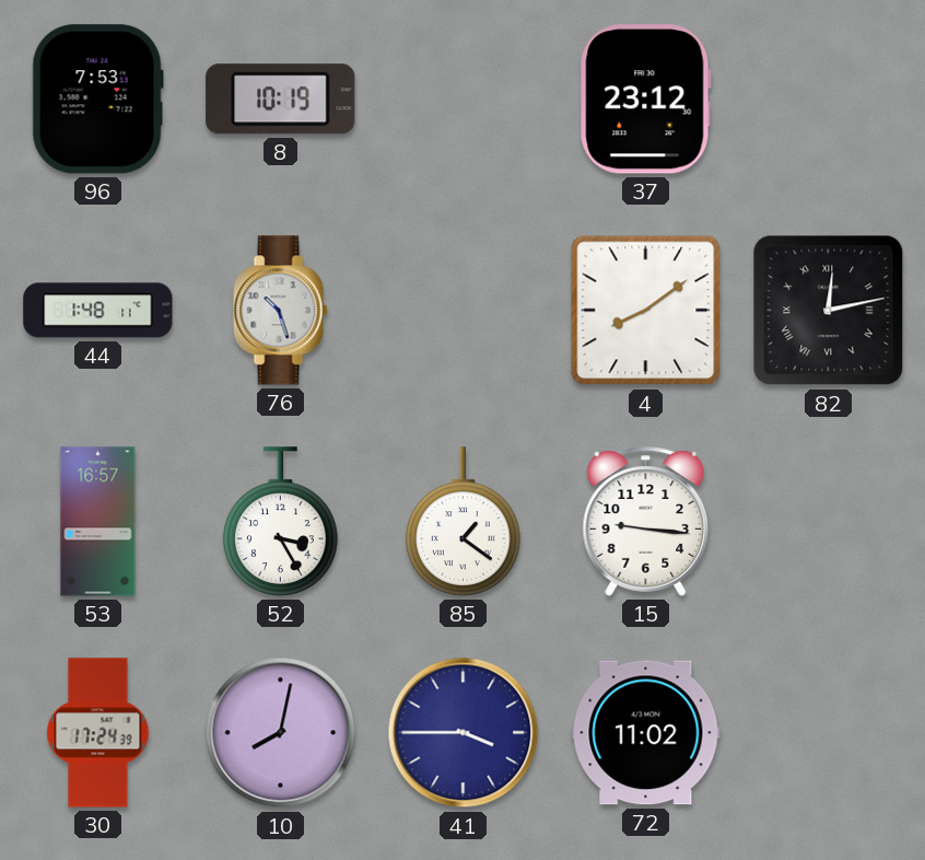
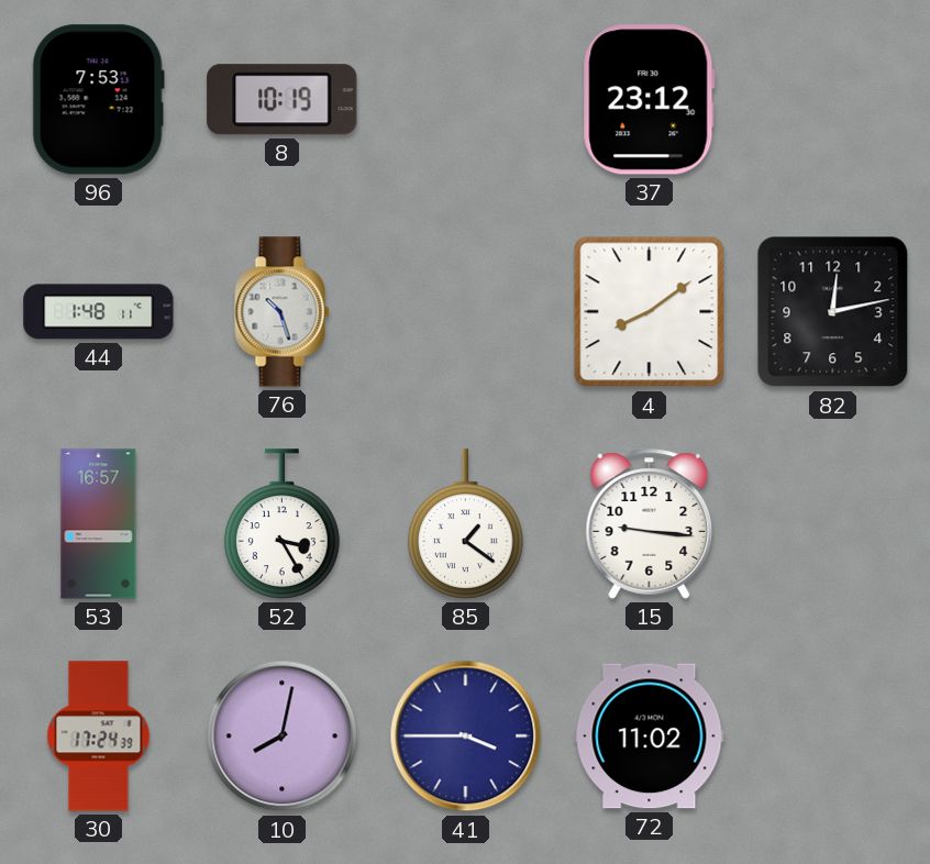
82 numerals: Roman -> Arabic (833, 312)
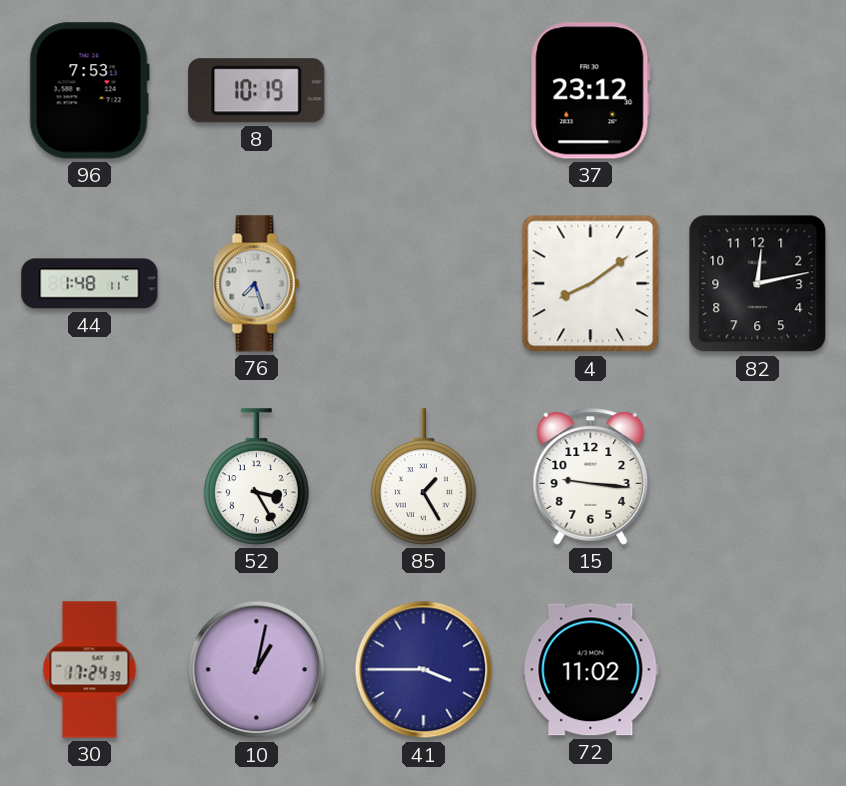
76: 10:27 -> 7:27 (257, 284)
53: 16:57 -> none (99, 524)
85: 1:21 -> 1:25 (423, 477)
10: 8:02 -> 1:02 (257, 670)
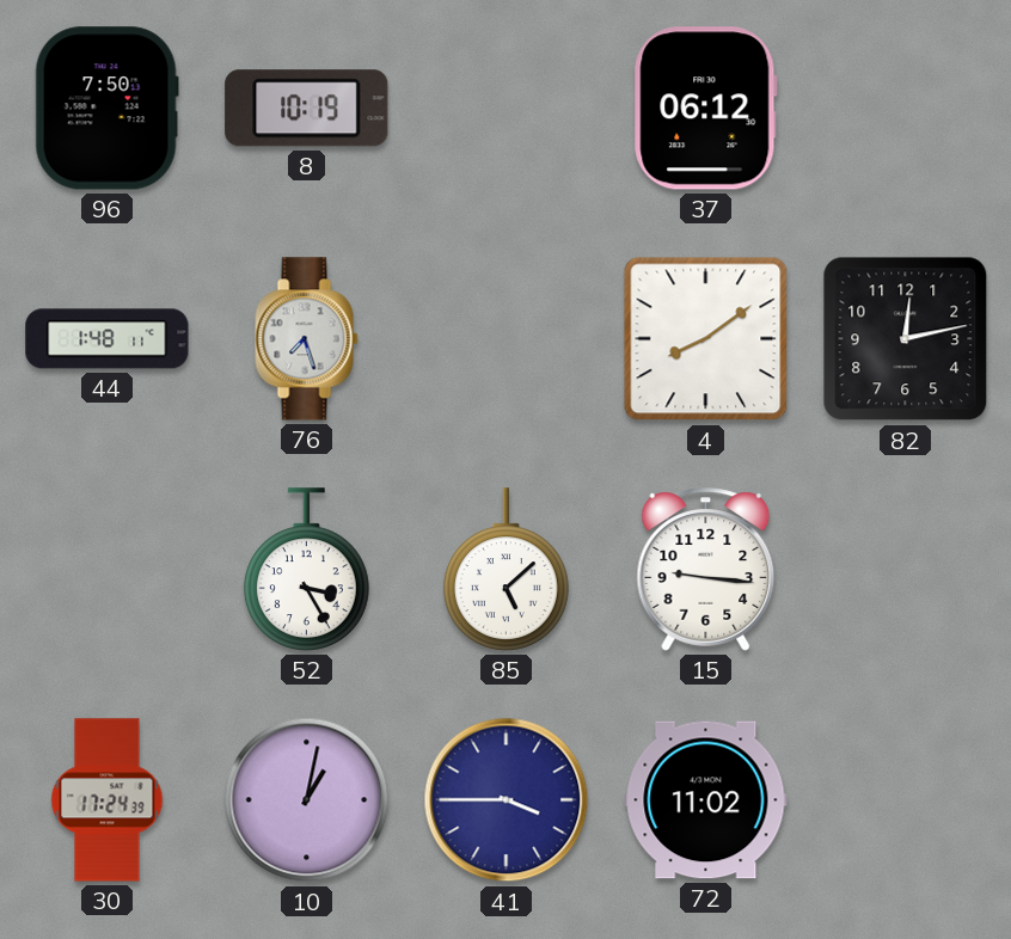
96: 7:53 -> 7:50 (106, 109)
37: 23:12 -> 06:12 (705, 109)
85: 1:25 -> 5:08 (505, 570)
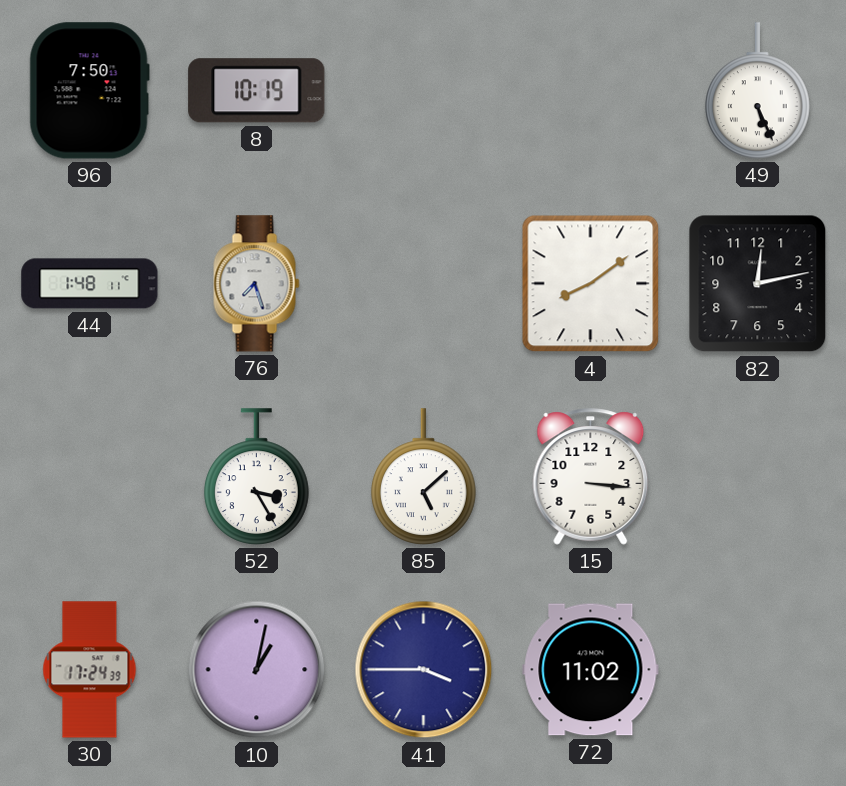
37: 06:12 -> none (705, 109)
49: none -> 5:26 (757, 91)
15: 9:16 -> 3:16 (591, 477)
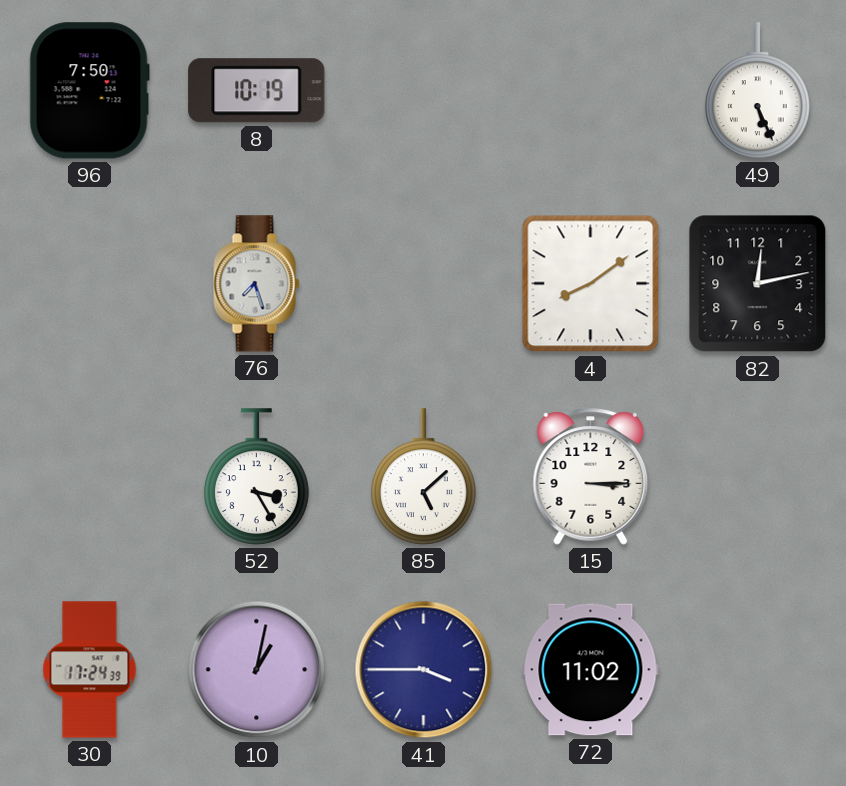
44: 1:48 -> none (90, 284)
15: 3:16 -> 3:15 (591, 477)
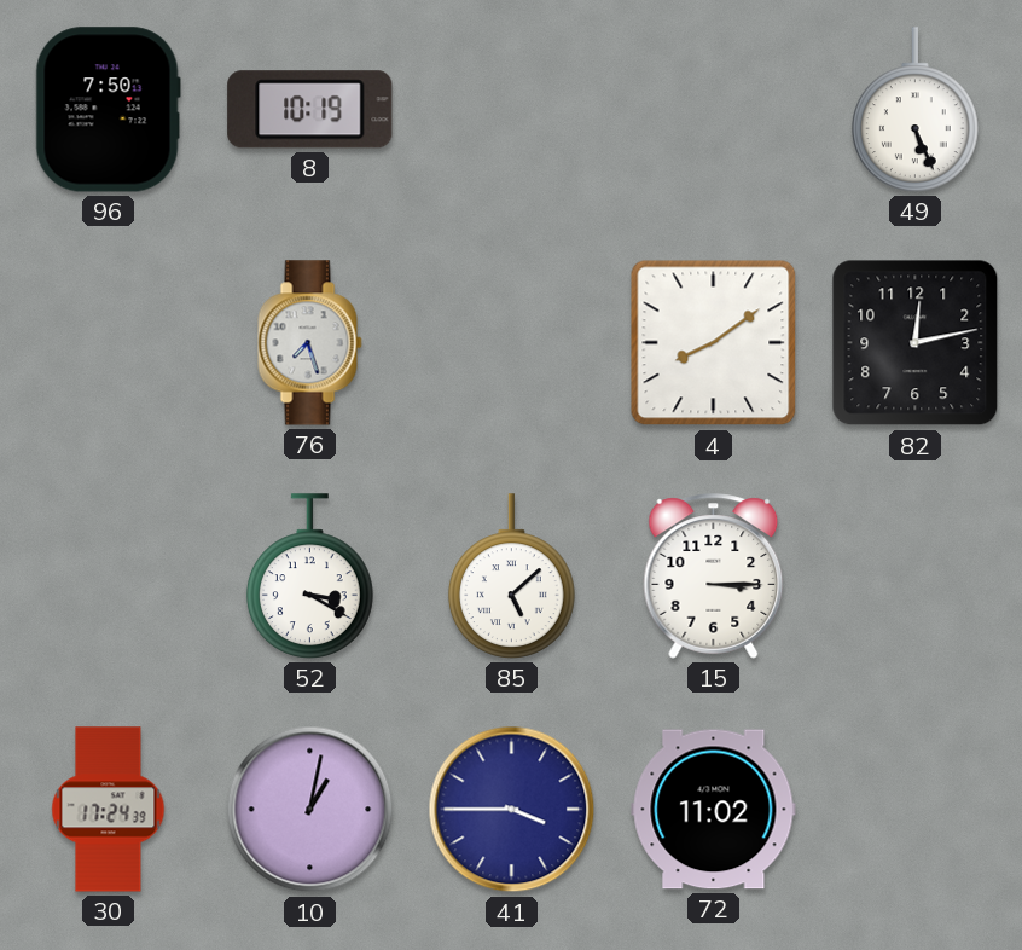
52: 3:25 -> 3:20 (309, 577)
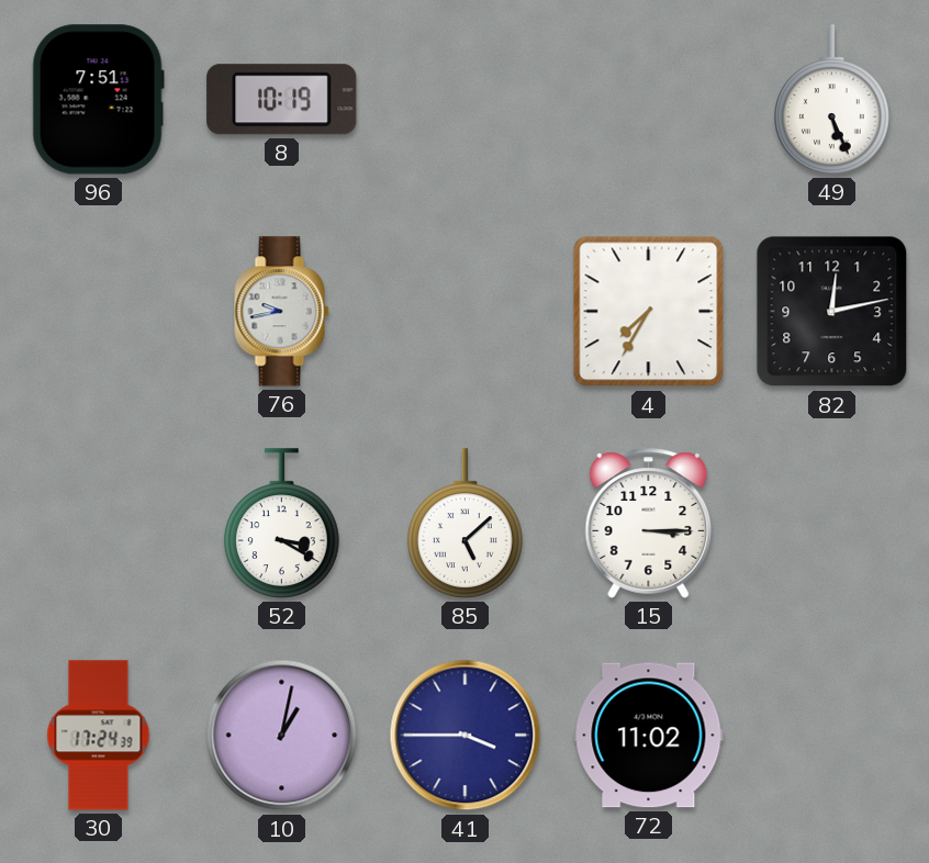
96: 7:50 -> 7:51 (98, 100)
76: 7:27 -> 9:43 (282, 312)
4: 8:09 -> 7:35 (649, 312)
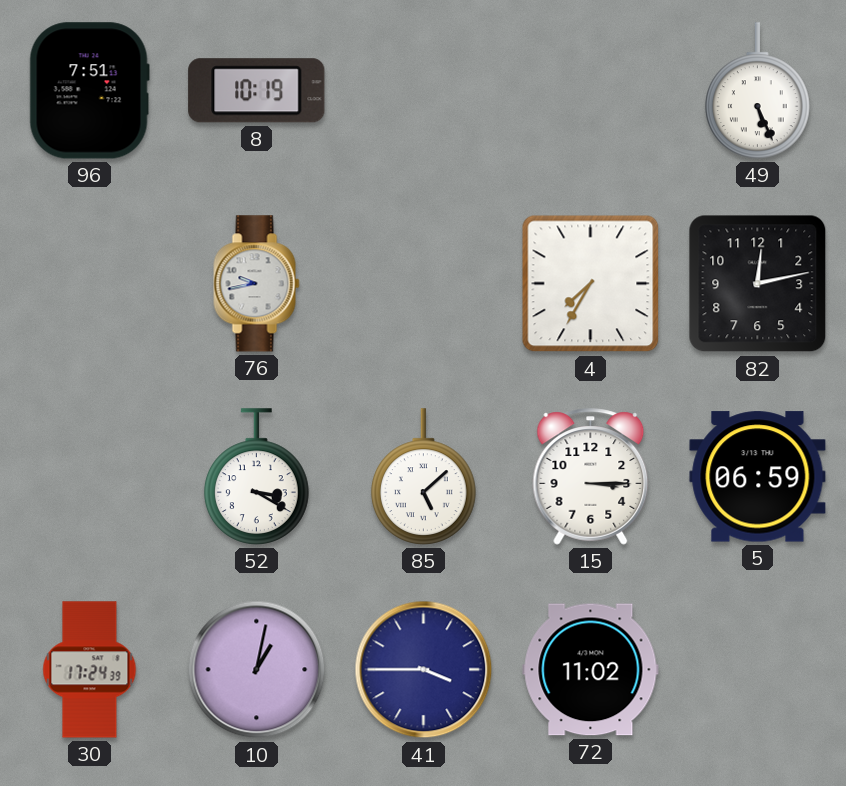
5: none -> 06:59 (758, 477)
